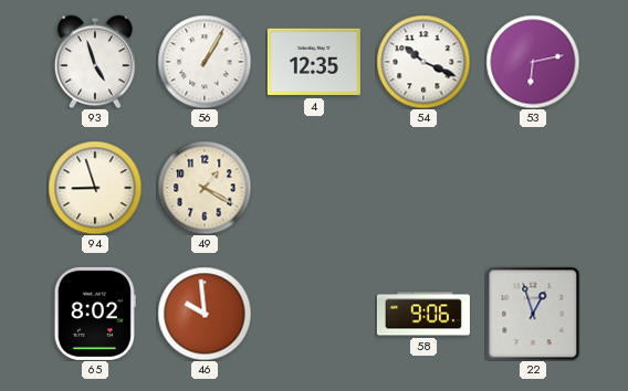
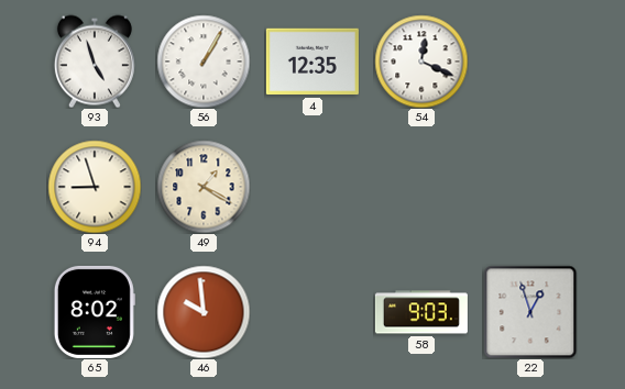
54: 10:19 -> 12:19 (421, 62)
53: 6:13 -> none (533, 62)
58: 9:06 -> 9:03 (421, 312)
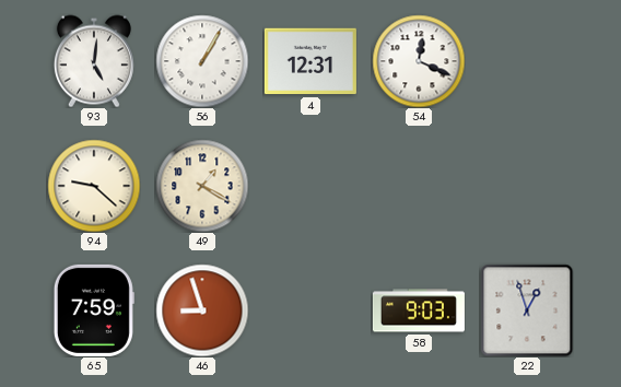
93: 4:57 -> 5:01 (94, 61)
4: 12:35 -> 12:31 (310, 61)
94: 8:57 -> 9:22 (94, 186)
65: 8:02 -> 7:59 (94, 310)
46: 9:59 -> 8:57 (202, 310)
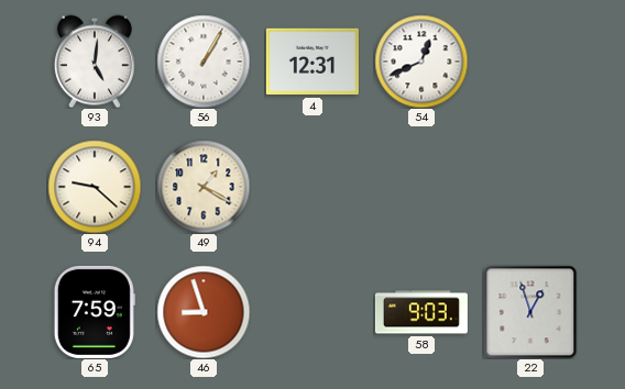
54: 12:19 -> 12:41 (421, 62)
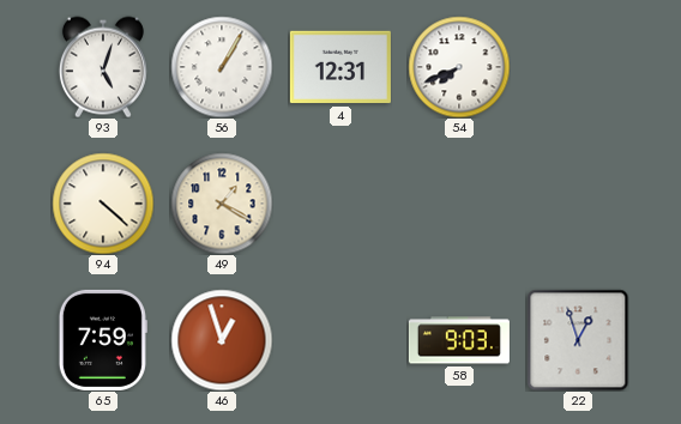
93: 5:01 -> 5:03 (103, 67)
54: 12:41 -> 7:41 (459, 67)
94: 9:22 -> 4:22 (103, 204)
46: 8:57 -> 12:57 (222, 340)
